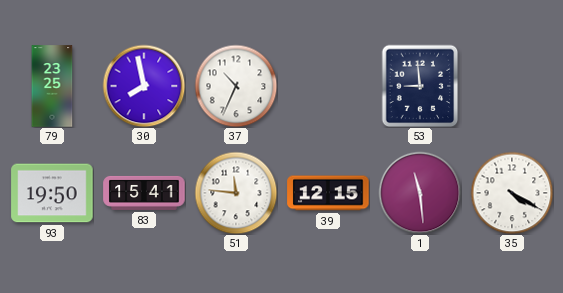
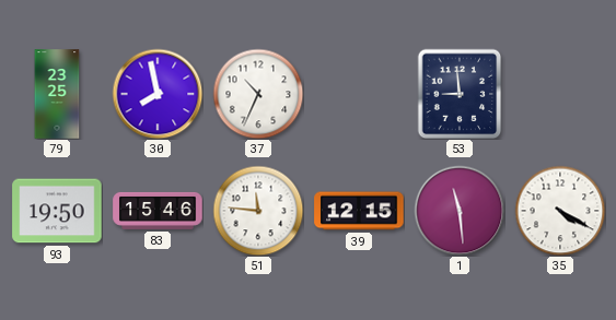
83: 15:41 -> 15:46 (158, 211)
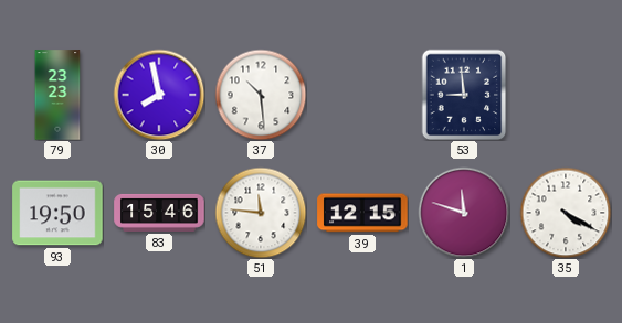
79: 23:25 -> 23:23 (57, 95)
37: 10:34 -> 10:29 (261, 95)
1: 11:29 -> 11:48 (464, 213)
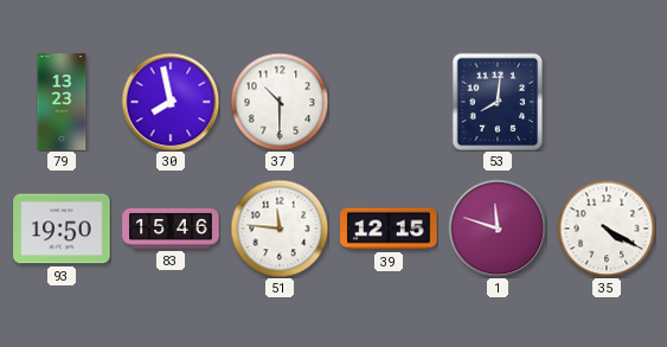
79: 23:23 -> 13:23 (62, 102)
37: 10:29 -> 10:30 (280, 102)
53: 8:59 -> 8:01 (498, 102)
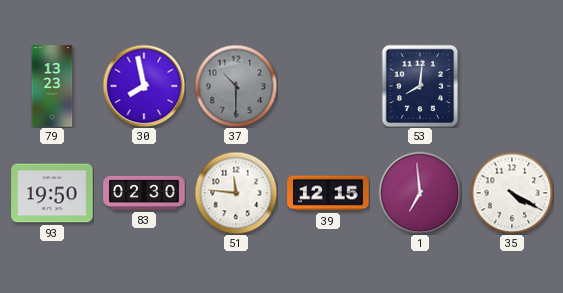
37 dial: white -> grey (236, 86)
83: 15:46 -> 02:30 (144, 193)
1: 11:48 -> 6:59 (420, 193)
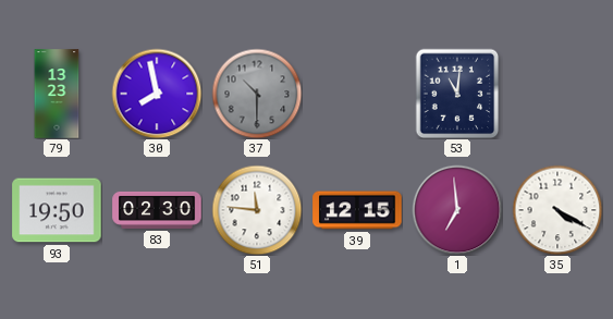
53: 8:01 -> 11:01 (457, 94)
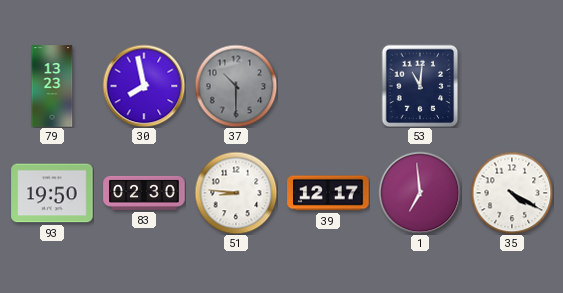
51: 11:46 -> 8:46 (236, 193)
39: 12:15 -> 12:17 (328, 193)
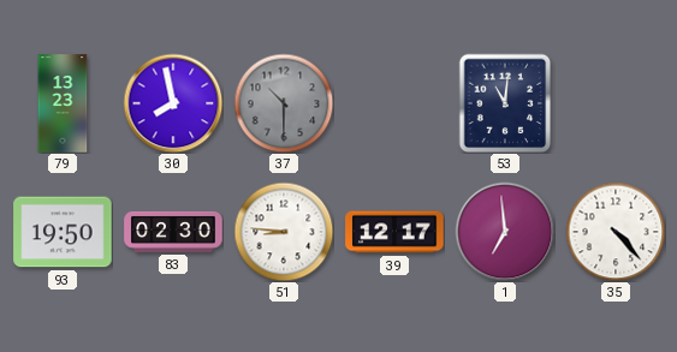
35: 4:20 -> 4:23 (616, 232)
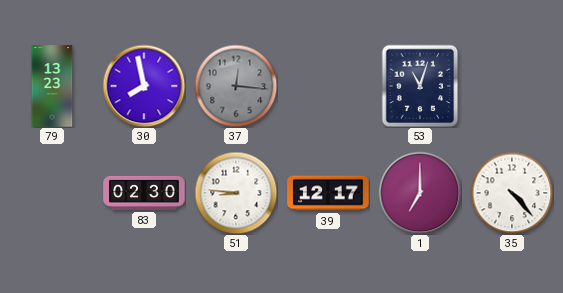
37: 10:30 -> 12:16 (236, 86)
53: 11:01 -> 11:03 (420, 86)
93: 19:50 -> none (63, 232)
1: 6:59 -> 7:00 (420, 193)
